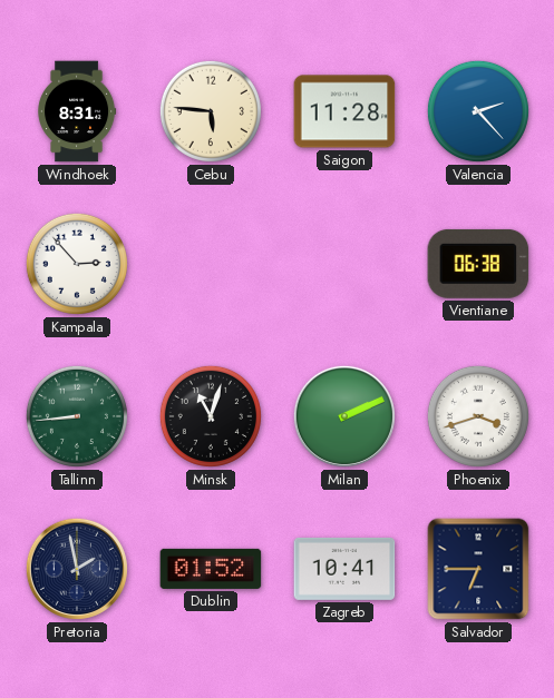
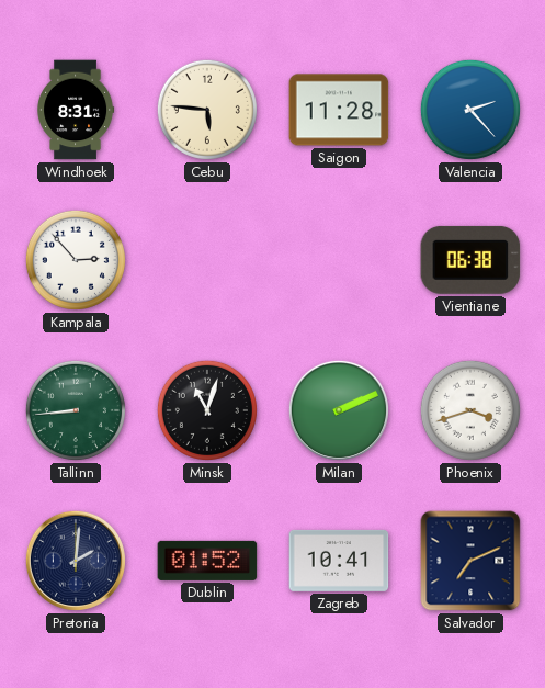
Pretoria: 1:58 -> 2:01 (76, 561)
Salvador: 6:45 -> 7:11 (470, 561)
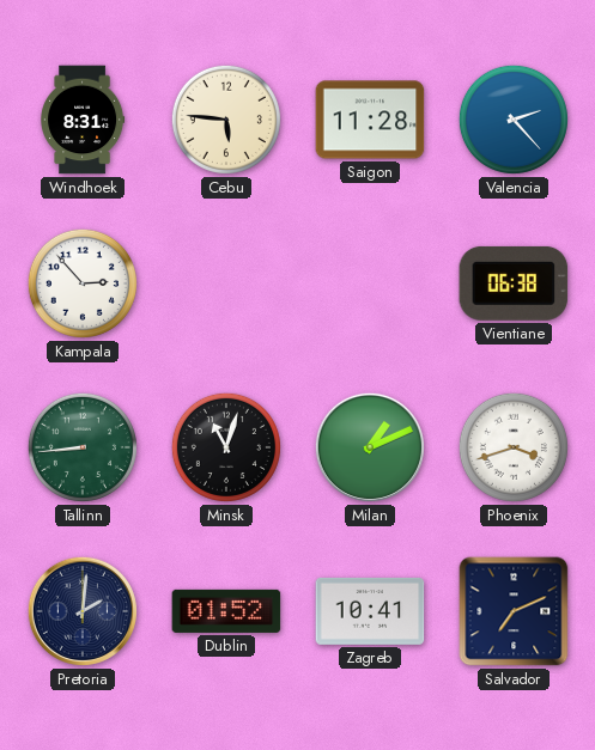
Milan: 2:11 -> 1:11 (370, 447)
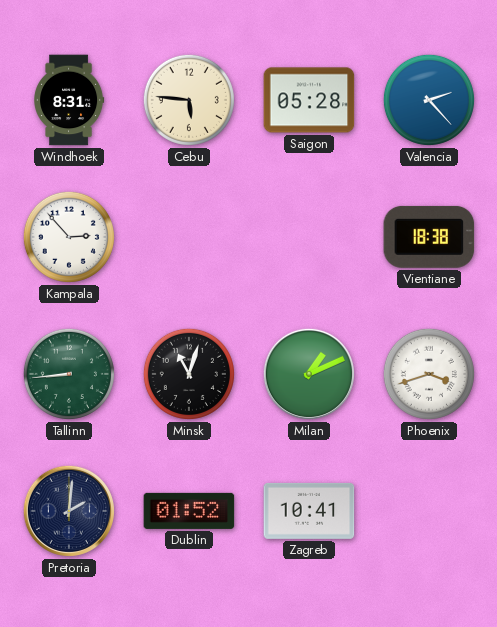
Saigon: 11:28 -> 05:28 (309, 100)
Vientiane: 06:38 -> 18:38 (429, 237)
Salvador: 7:11 -> none (514, 611)
